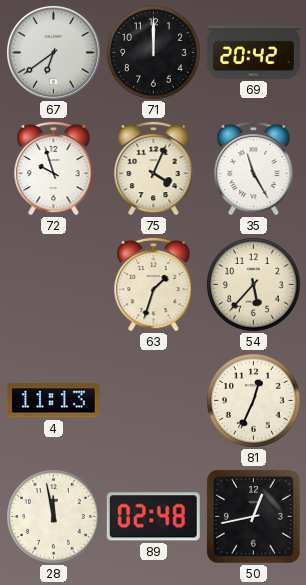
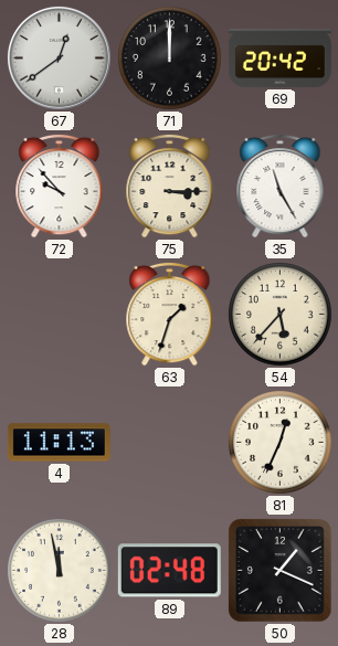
67: 6:39 -> 12:39 (59, 57)
72: 9:57 -> 9:53 (60, 186)
75: 4:04 -> 3:15 (170, 186)
50: 12:43 -> 1:19 (281, 571)
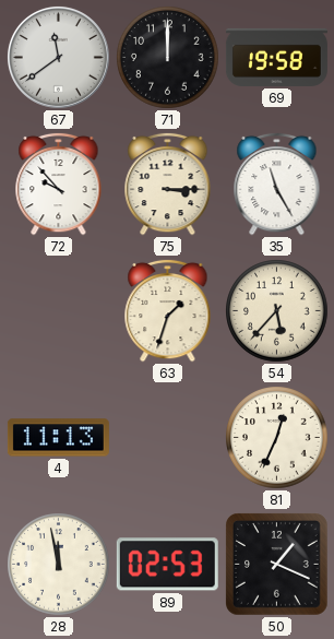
67: 12:39 -> 11:39 (58, 57)
69: 20:42 -> 19:58 (276, 57)
89: 02:48 -> 02:53 (167, 565)
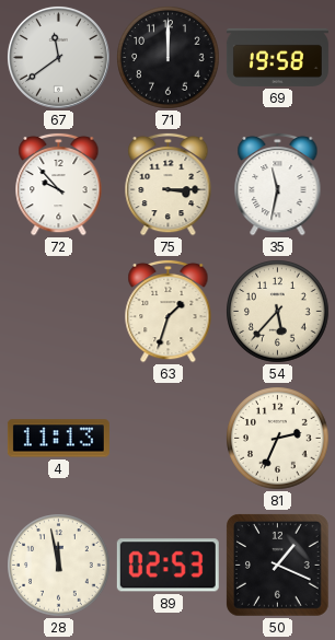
35: 11:25 -> 11:32 (278, 184)
81: 12:34 -> 2:34 (278, 439)
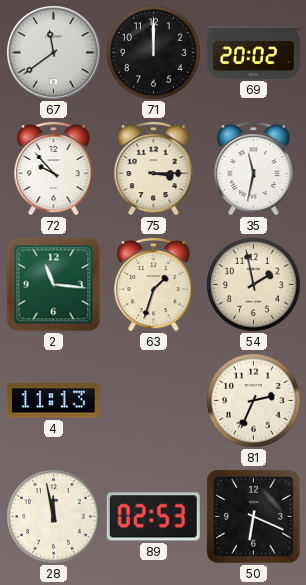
69: 19:58 -> 20:02 (253, 52)
2: none -> 11:16 (54, 285)
54: 5:37 -> 1:58 (254, 285)
50: 1:19 -> 6:19 (254, 517)
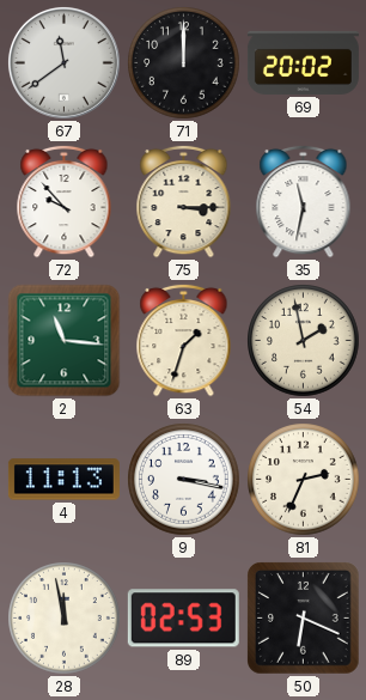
9: none -> 3:17 (184, 480)
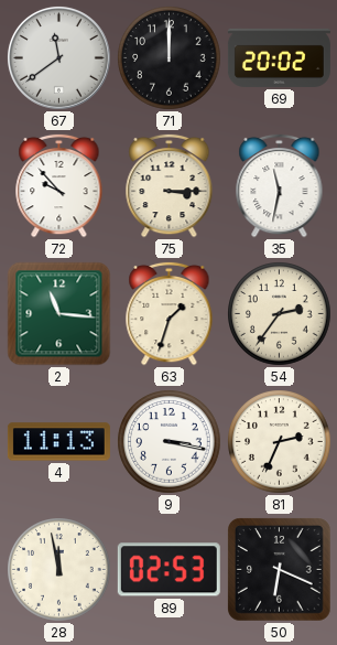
54: 1:58 -> 2:36 (280, 314)
